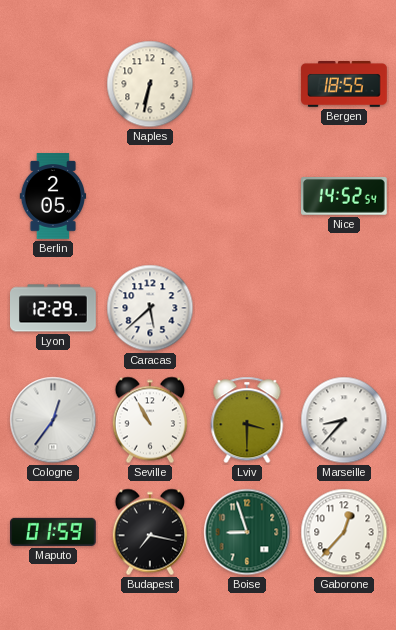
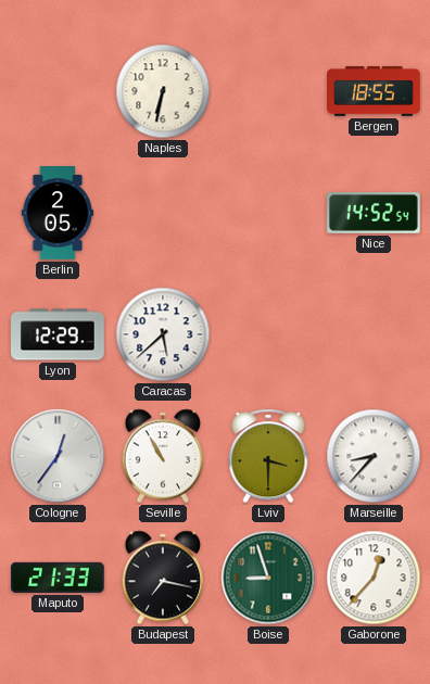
Maputo: 01:59 -> 21:33 (59, 578)
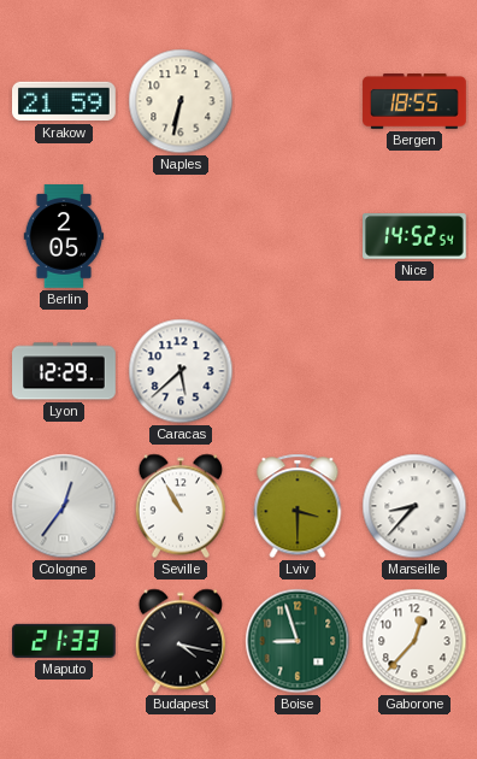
Krakow: none -> 21:59 (64, 101)
Budapest: 7:17 -> 4:17 (179, 641)
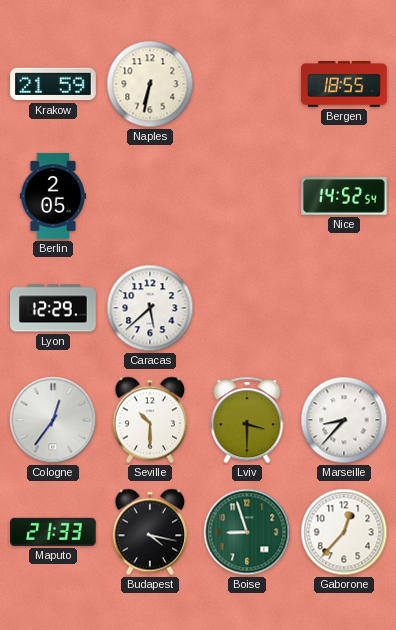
Seville: 10:55 -> 10:30 (149, 420)
